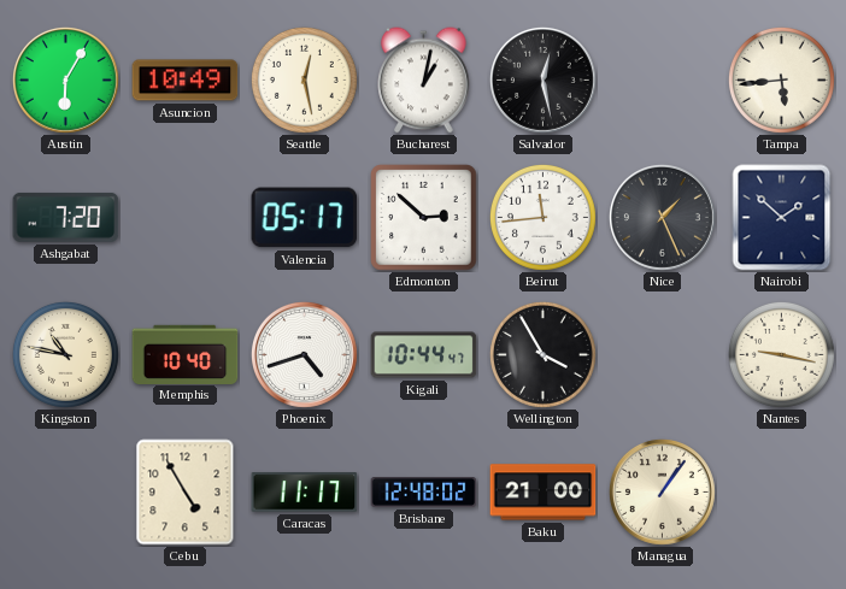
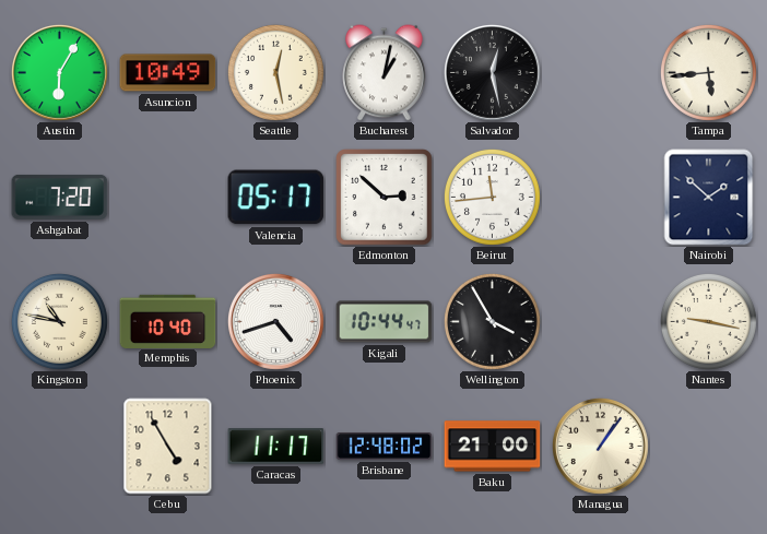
Nice: 1:26 -> none (662, 217)
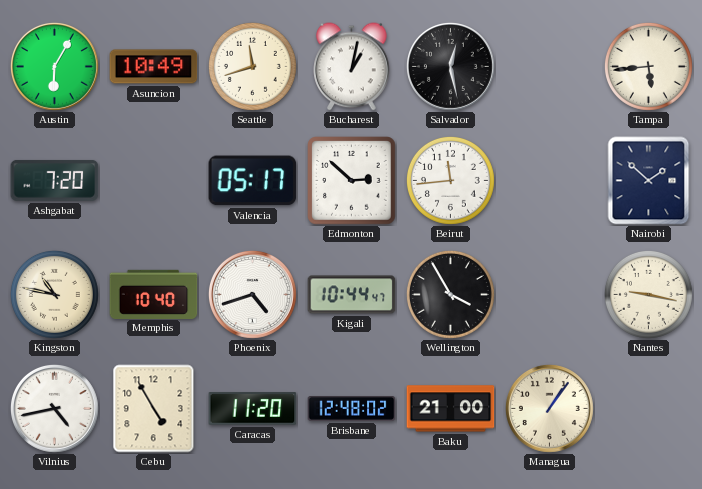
Seattle: 12:28 -> 11:42 (252, 66)
Vilnius: none -> 4:43 (54, 408)
Caracas: 11:17 -> 11:20 (253, 409)
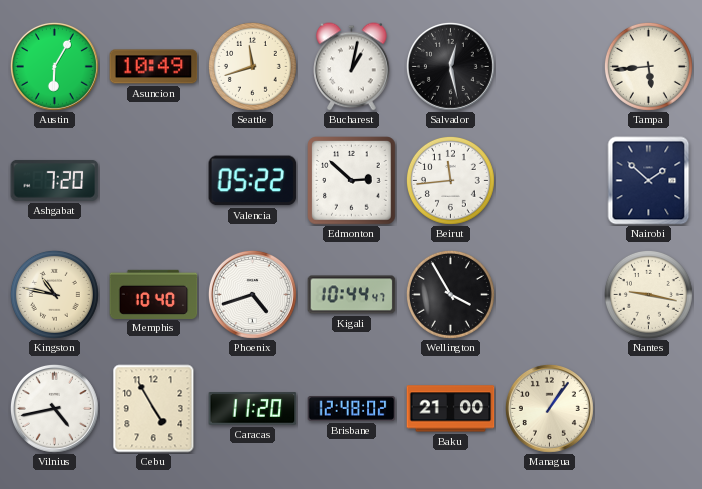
Valencia: 05:17 -> 05:22 (253, 181)
